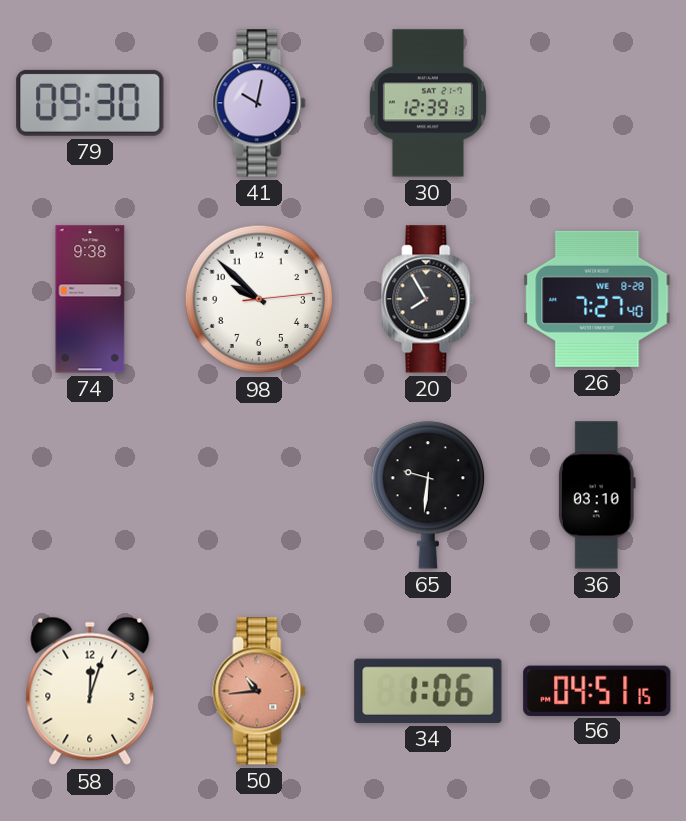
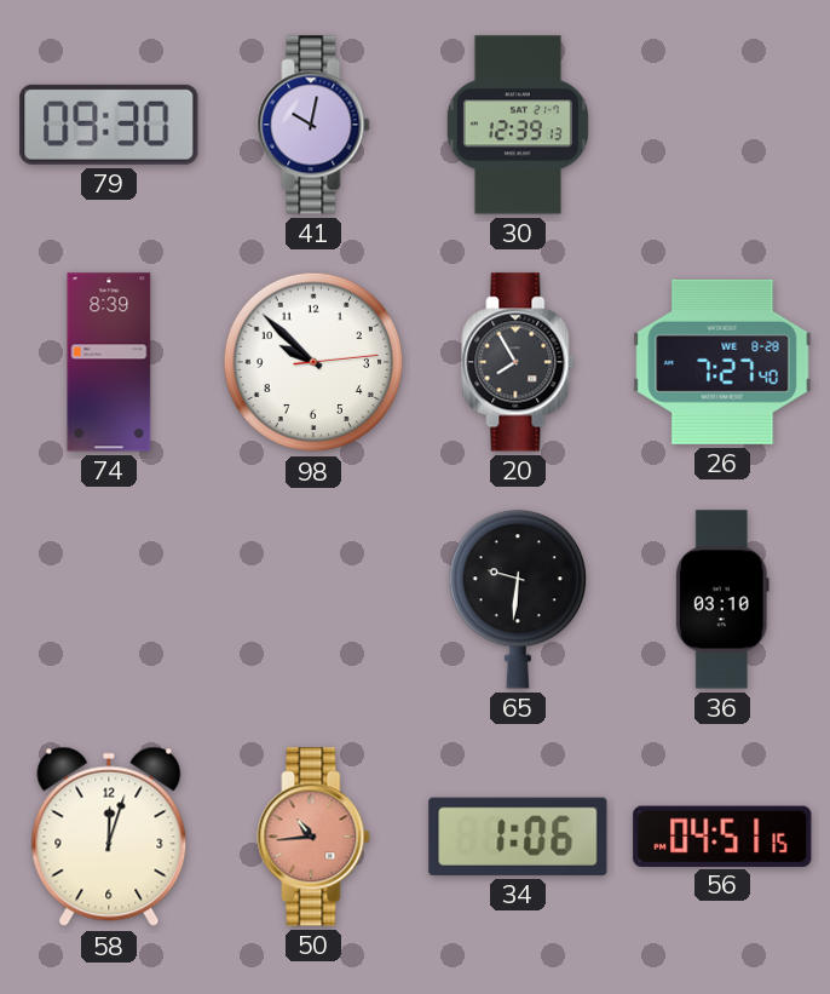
74: 9:38 -> 8:39 (109, 362)
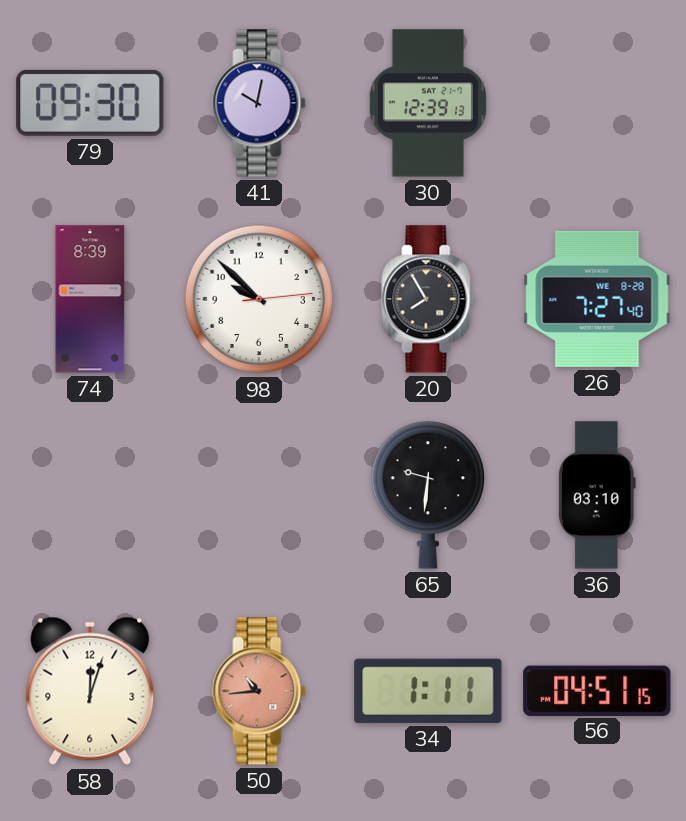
34: 1:06 -> 1:11 (428, 691)
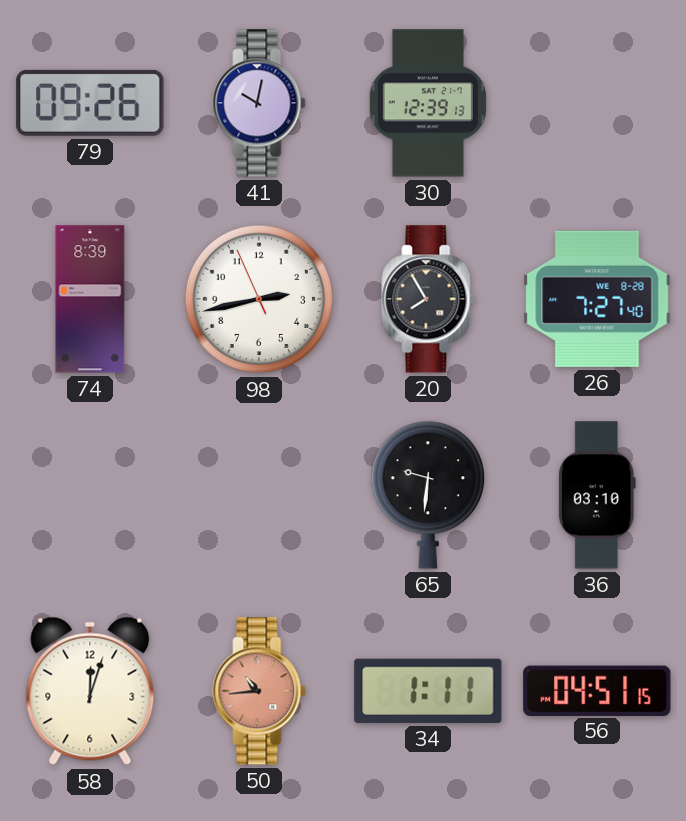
79: 09:30 -> 09:26 (90, 103)
98: 9:52 -> 2:42 (259, 299)
